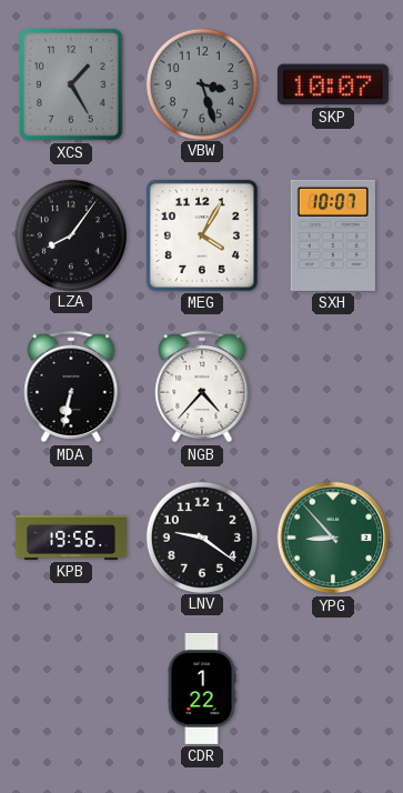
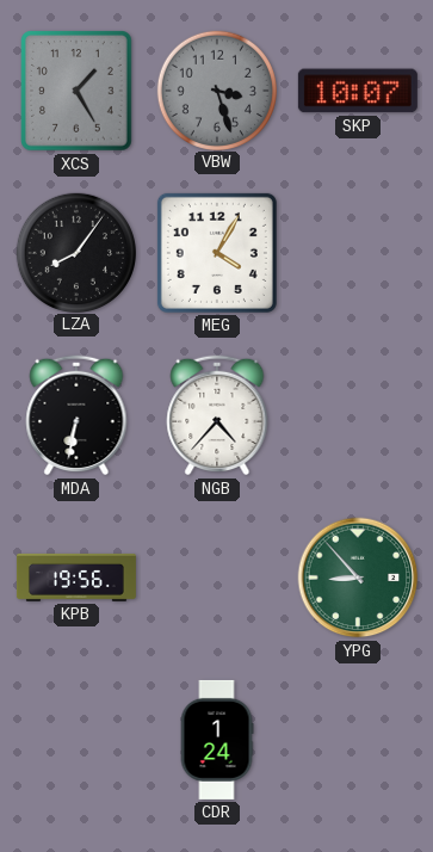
SXH: 10:07 -> none (333, 235)
LNV: 9:21 -> none (201, 536)
CDR: 1:22 -> 1:24 (217, 740)
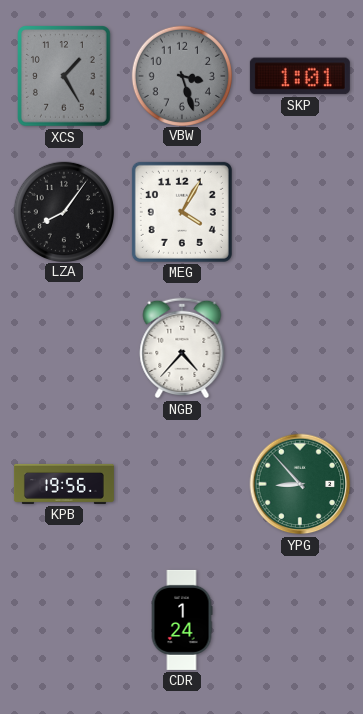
SKP: 10:07 -> 1:01 (300, 76)
MDA: 6:32 -> none (76, 415)
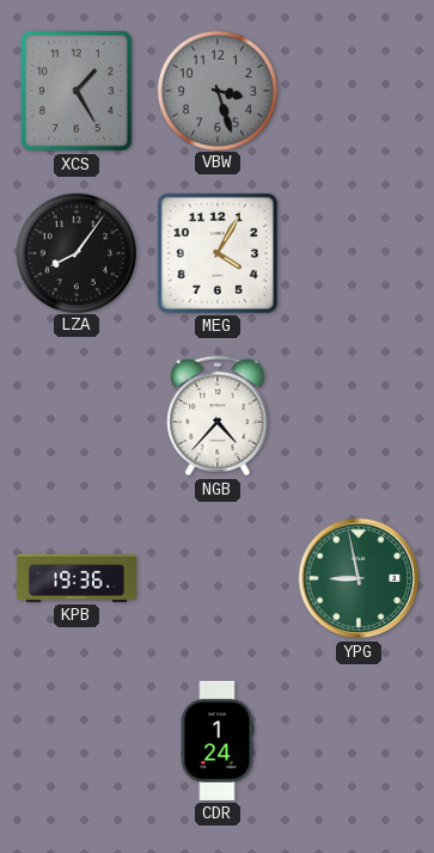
SKP: 1:01 -> none (300, 76)
KPB: 19:56 -> 19:36 (77, 578)
YPG: 8:53 -> 8:58 (359, 578)
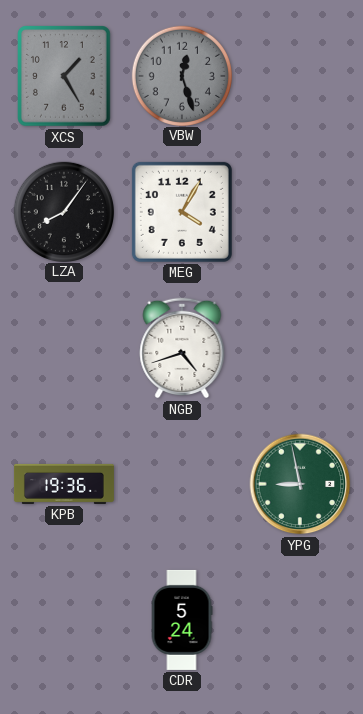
VBW: 3:27 -> 12:27 (181, 75)
NGB: 4:37 -> 4:42 (182, 348)
CDR: 1:24 -> 5:24 (182, 620)
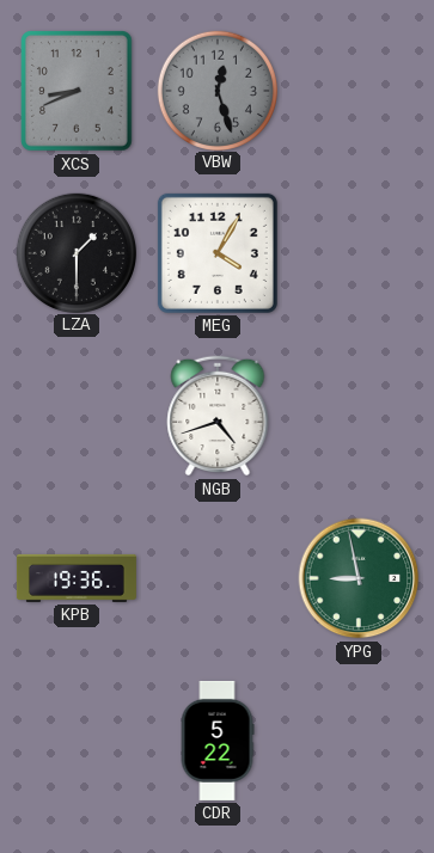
XCS: 1:25 -> 8:41 (78, 91)
LZA: 8:06 -> 1:30 (75, 252)
CDR: 5:24 -> 5:22 (218, 741)
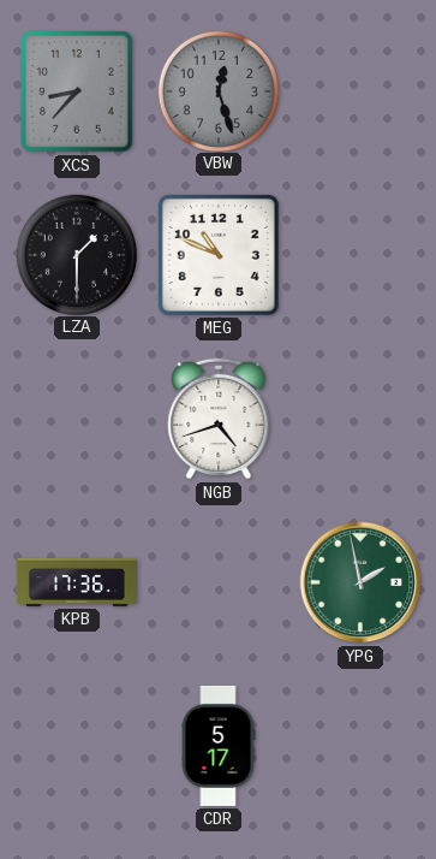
XCS: 8:41 -> 8:37 (78, 91)
MEG: 4:05 -> 10:49 (219, 255)
KPB: 19:36 -> 17:36 (77, 582)
YPG: 8:58 -> 1:58 (360, 582)
CDR: 5:22 -> 5:17 (219, 746)
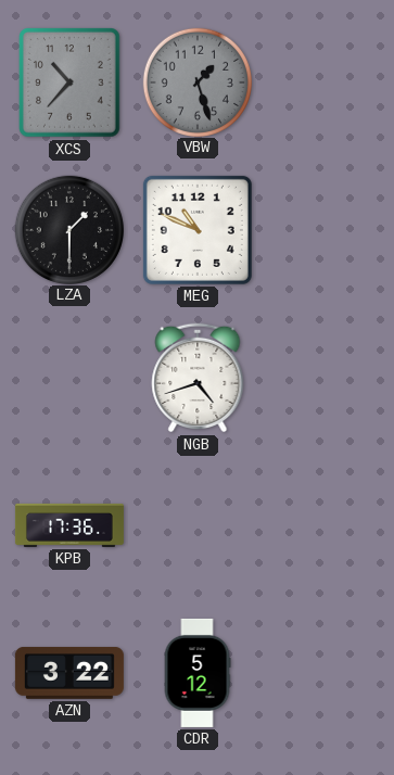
XCS: 8:37 -> 10:37 (71, 82)
VBW: 12:27 -> 1:27 (196, 81)
YPG: 1:58 -> none (360, 582)
AZN: none -> 3:22 (69, 673)
CDR: 5:17 -> 5:12 (198, 673)
